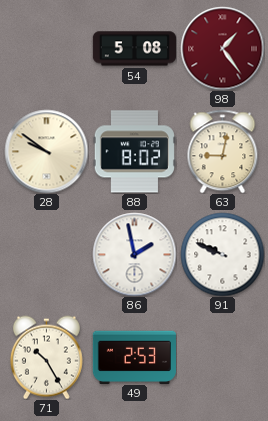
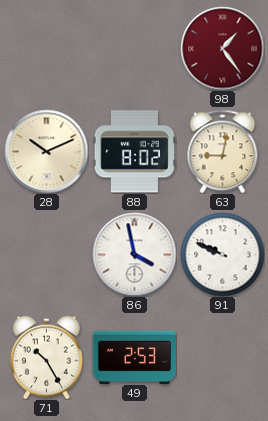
54: 5:08 -> none (134, 49)
28: 9:51 -> 10:11 (46, 151)
86: 1:58 -> 3:58 (134, 254)
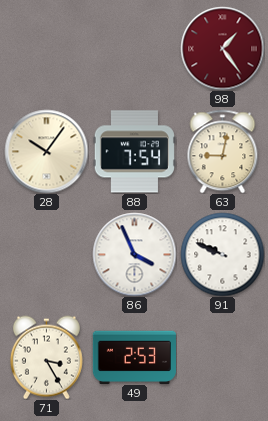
28: 10:11 -> 10:06 (46, 151)
88: 8:02 -> 7:54 (134, 152)
86: 3:58 -> 3:56 (134, 254)
71: 10:25 -> 3:25 (46, 357)
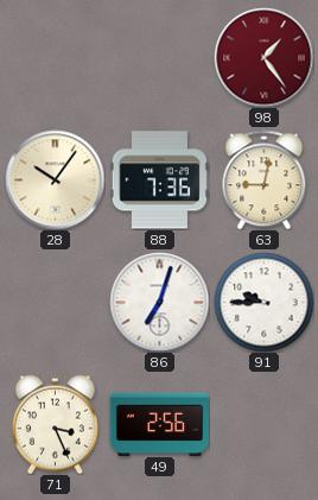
88: 7:54 -> 7:36 (159, 181)
86: 3:56 -> 7:03 (159, 302)
91: 9:49 -> 9:45 (263, 302)
71: 3:25 -> 3:26 (55, 424)
49: 2:53 -> 2:56 (159, 424)
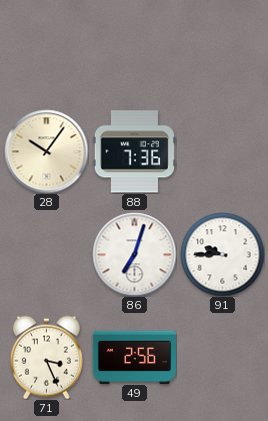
98: 1:24 -> none (263, 57)
63: 9:02 -> none (265, 179)
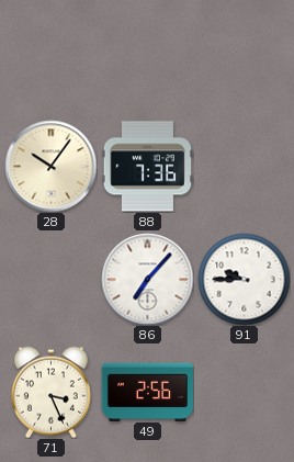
86: 7:03 -> 7:07 (147, 279)
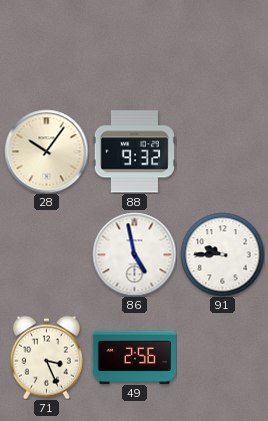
88: 7:36 -> 9:32 (134, 152)
86: 7:07 -> 4:58 (134, 254)
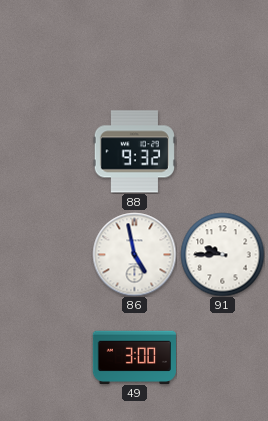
28: 10:06 -> none (46, 151)
71: 3:26 -> none (46, 357)
49: 2:56 -> 3:00 (134, 357)
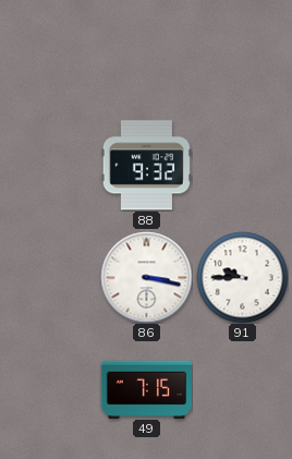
86: 4:58 -> 3:17 (146, 277)
49: 3:00 -> 7:15 (146, 389)
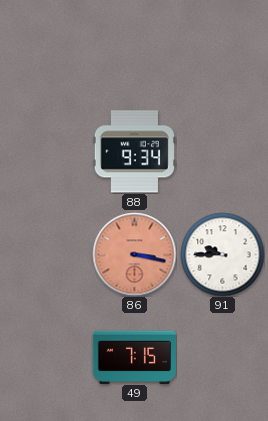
88: 9:32 -> 9:34 (134, 152)
86 dial: white -> salmon (134, 254)
